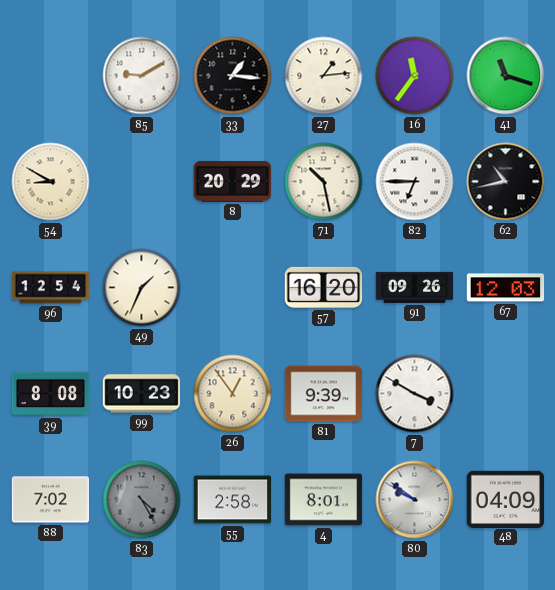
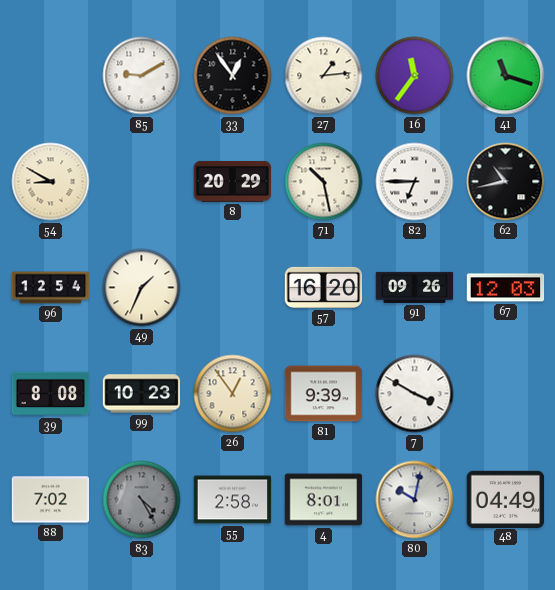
33: 1:16 -> 12:54 (233, 76)
80: 9:51 -> 10:02 (415, 500)
48: 04:09 -> 04:49 (506, 499)
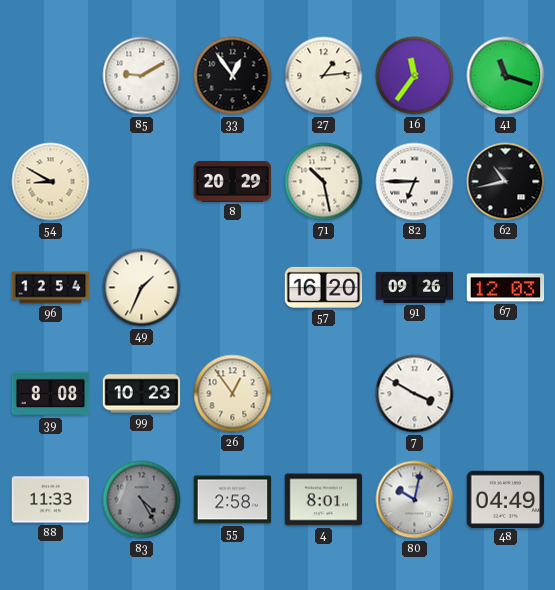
81: 9:39 -> none (324, 394)
88: 7:02 -> 11:33 (51, 500)
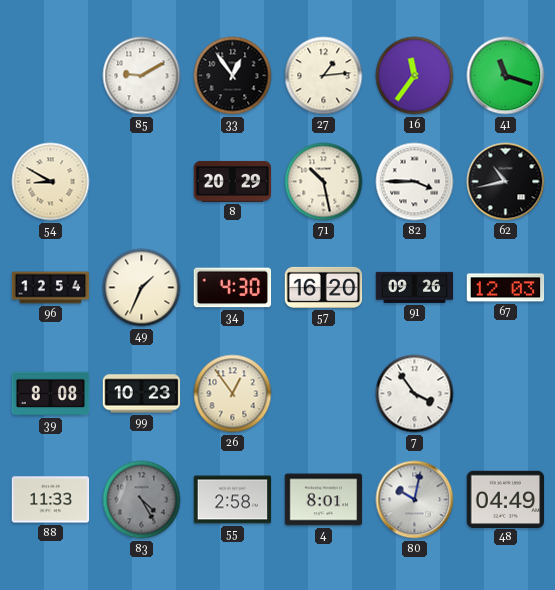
82: 6:45 -> 3:45 (415, 182)
34: none -> 4:30 (233, 288)
7: 3:50 -> 3:54 (415, 394)
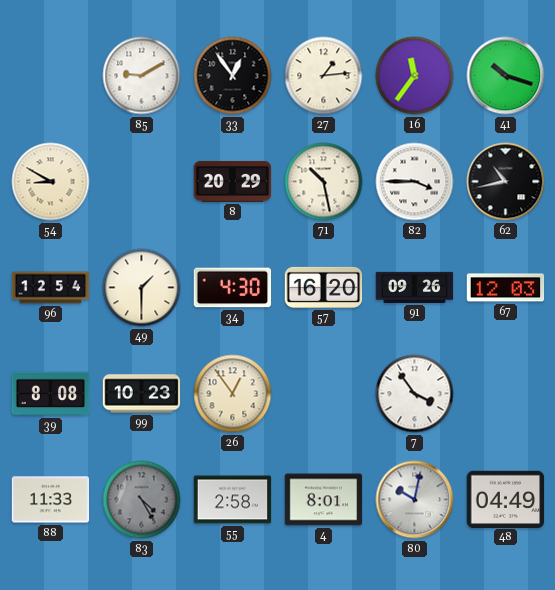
41: 11:18 -> 10:18 (506, 76)
49: 1:34 -> 1:30 (142, 288)
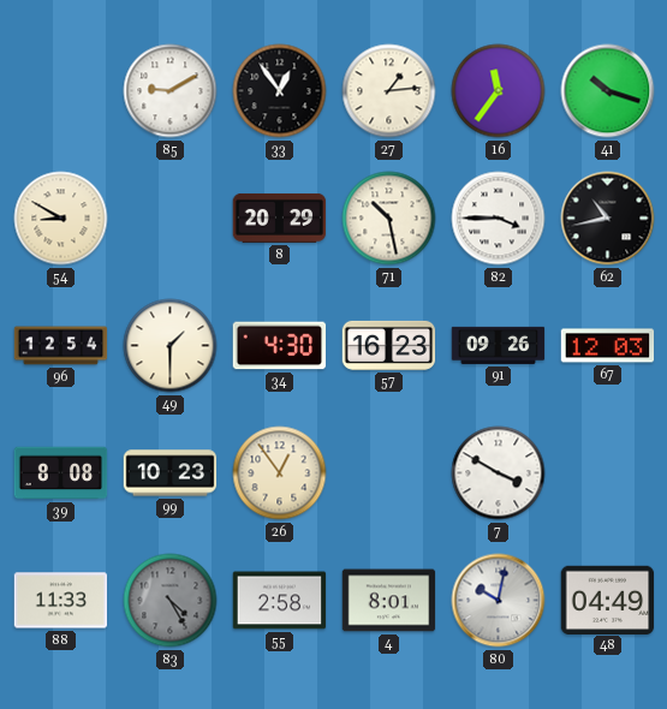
57: 16:20 -> 16:23 (389, 345)
7: 3:54 -> 3:50 (499, 473)
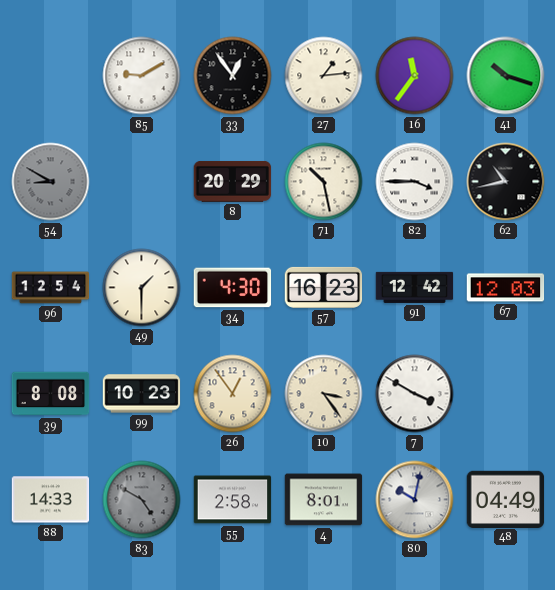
54 dial: cream -> grey (51, 182)
91: 09:26 -> 12:42 (415, 287)
10: none -> 3:24 (324, 394)
88: 11:33 -> 14:33 (51, 500)
83: 4:25 -> 4:50 (142, 500)
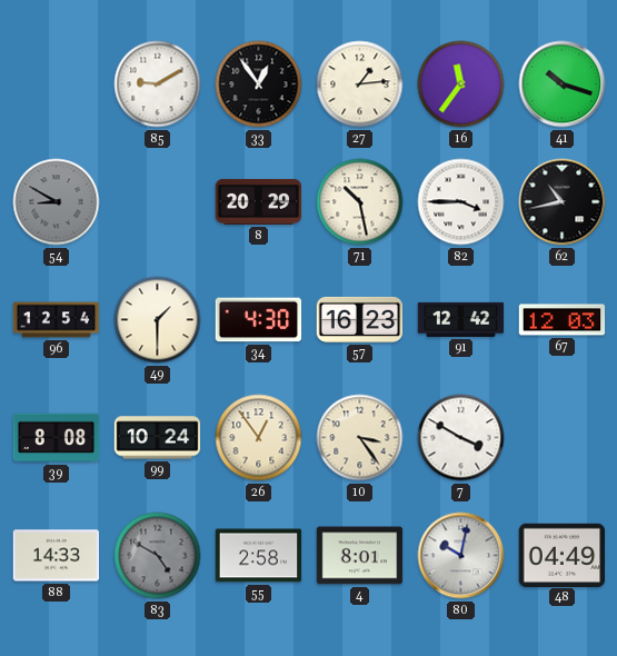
99: 10:23 -> 10:24 (158, 438)
